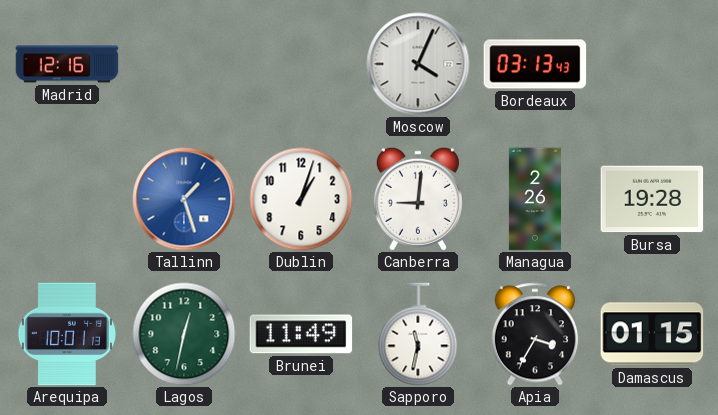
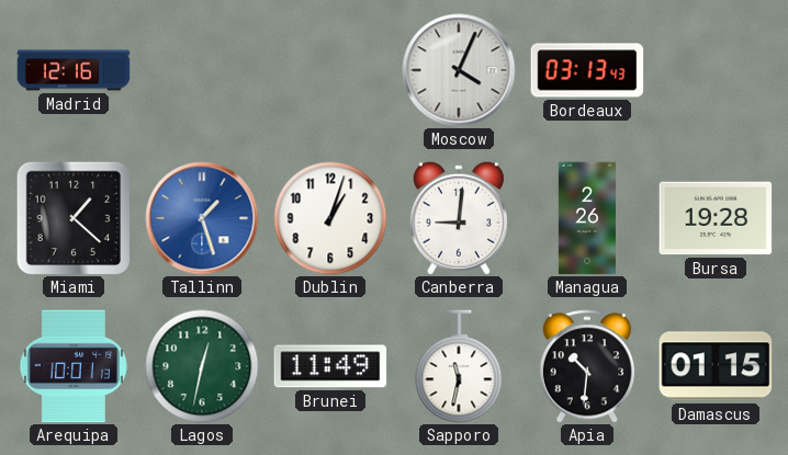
Miami: none -> 1:22 (74, 218)
Apia: 3:35 -> 10:31 (587, 366)
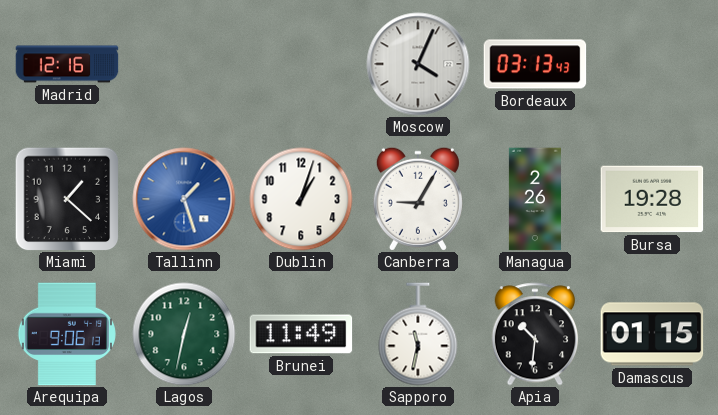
Canberra: 9:01 -> 9:05 (418, 199)
Arequipa: 10:01 -> 9:06 (67, 334)
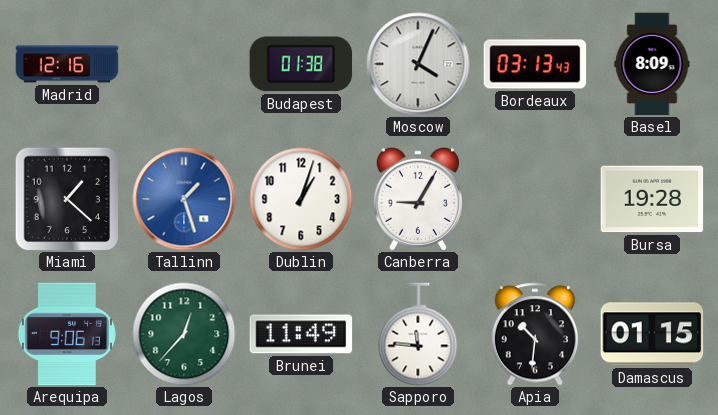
Budapest: none -> 01:38 (301, 64)
Basel: none -> 8:09 (652, 64)
Managua: 2:26 -> none (535, 199)
Lagos: 12:32 -> 12:37 (184, 334)
Sapporo: 11:32 -> 11:46 (418, 334)
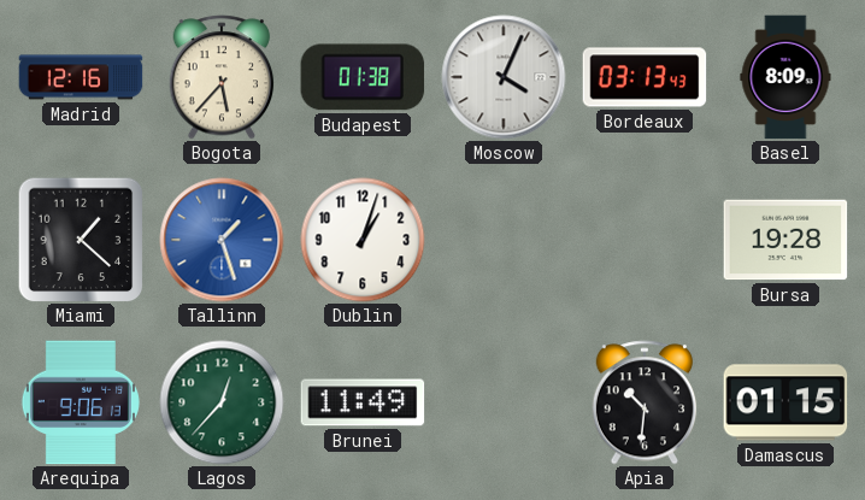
Bogota: none -> 5:37 (222, 77)
Canberra: 9:05 -> none (418, 199)
Sapporo: 11:46 -> none (418, 334)
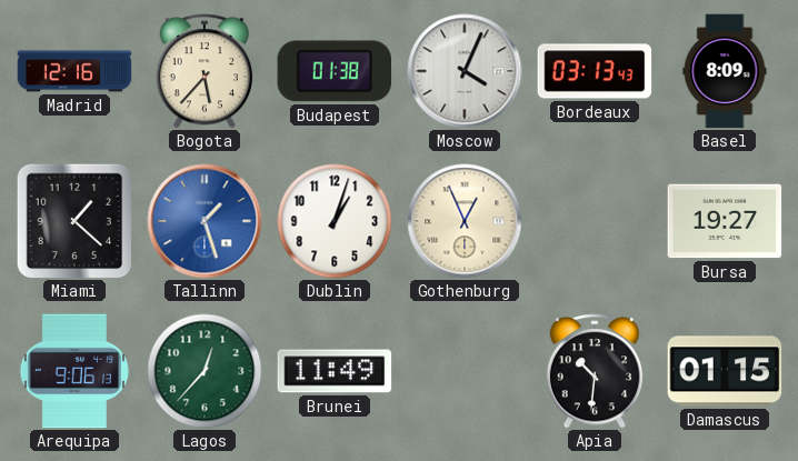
Gothenburg: none -> 12:56 (465, 221)
Bursa: 19:28 -> 19:27 (725, 221)
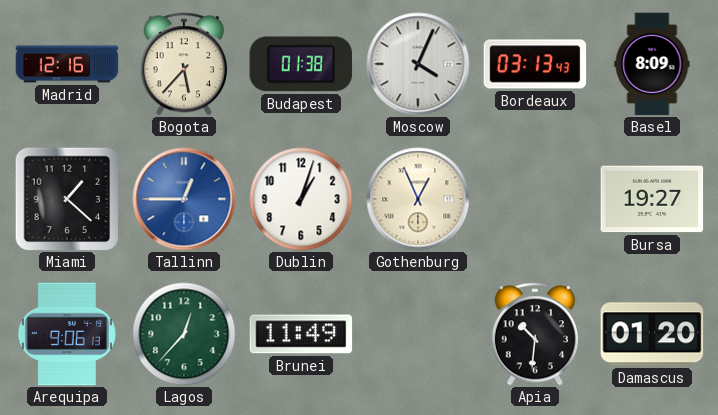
Tallinn: 1:27 -> 12:45 (184, 199)
Damascus: 01:15 -> 01:20 (652, 334)
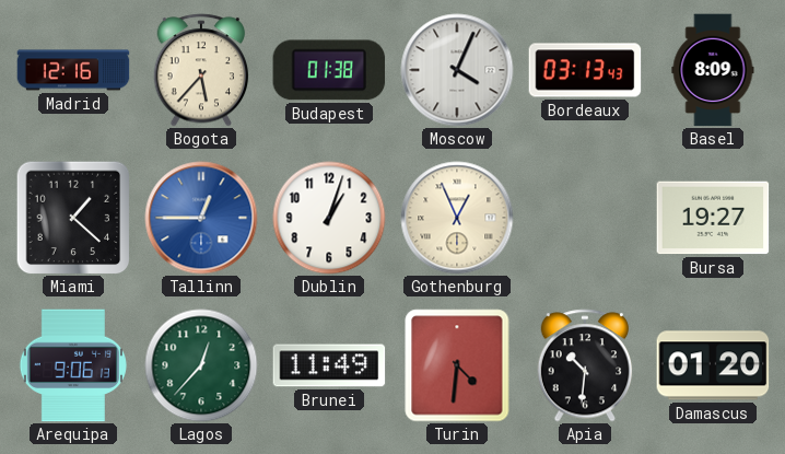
Turin: none -> 4:31 (457, 365)
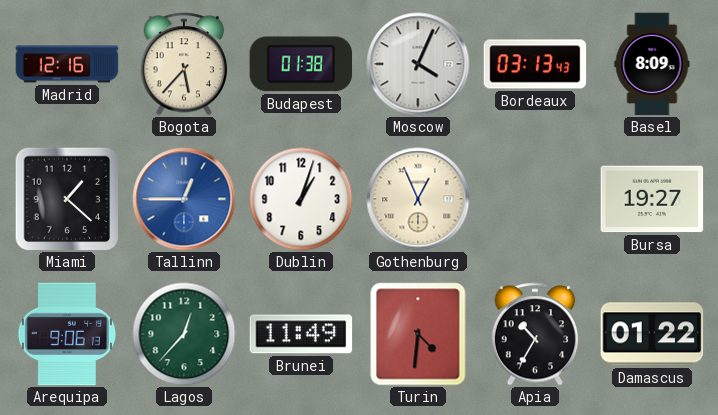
Apia: 10:31 -> 10:35 (535, 334)
Damascus: 01:20 -> 01:22 (652, 334)
